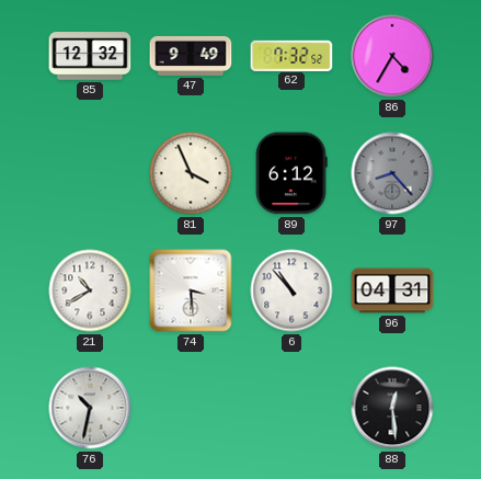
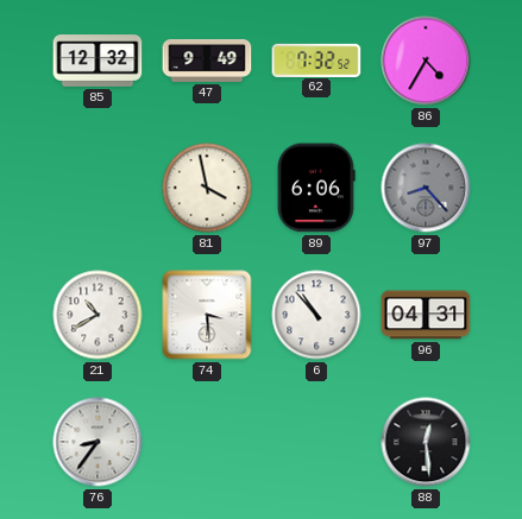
81: 3:56 -> 3:58 (207, 188)
89: 6:12 -> 6:06 (316, 188)
76: 10:32 -> 8:36 (98, 442)
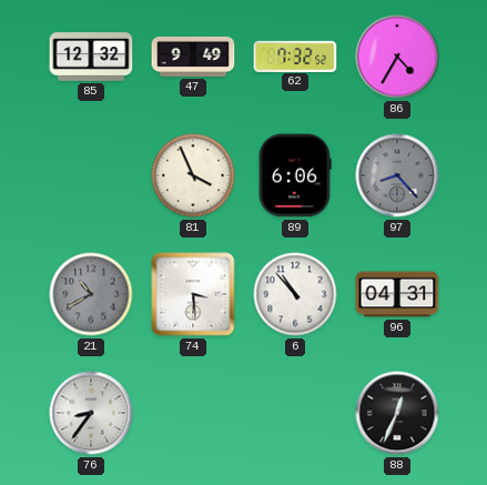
81: 3:58 -> 3:56 (193, 175)
21 dial: white -> grey (91, 294)
88: 12:29 -> 12:34 (397, 413)
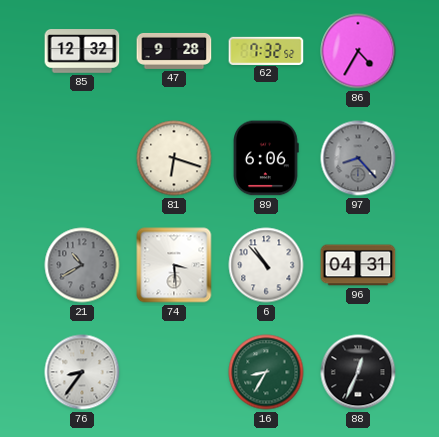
47: 9:49 -> 9:28 (174, 51)
81: 3:56 -> 6:18 (174, 158)
16: none -> 8:35 (266, 372)
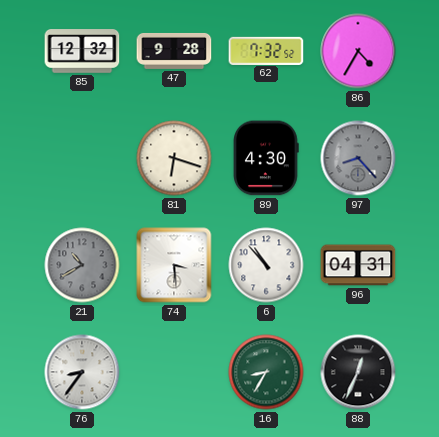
89: 6:06 -> 4:30 (266, 158)
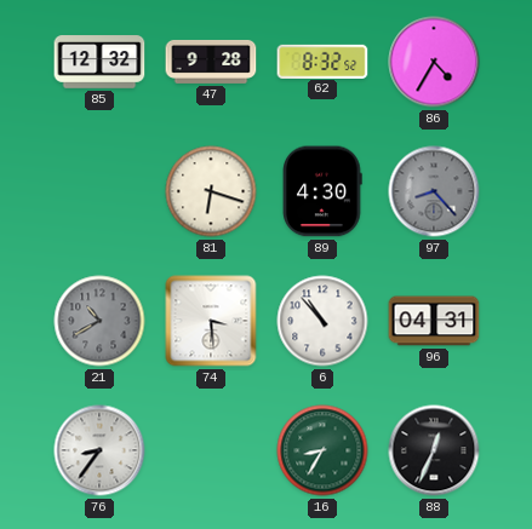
62: 7:32 -> 8:32 (322, 61)
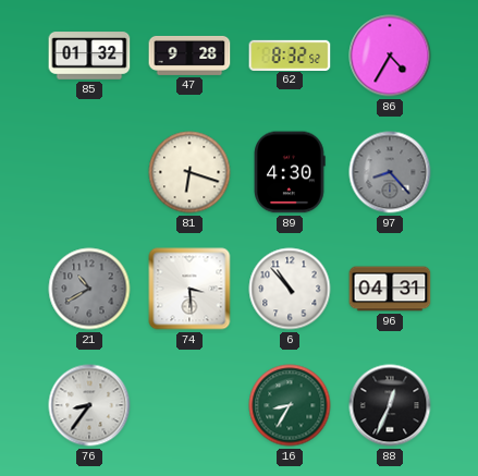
85: 12:32 -> 01:32 (89, 56)
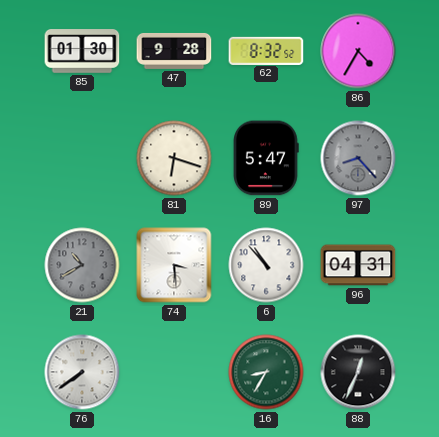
85: 01:32 -> 01:30 (82, 51)
89: 4:30 -> 5:47 (266, 158)
76: 8:36 -> 7:39 (82, 372)
